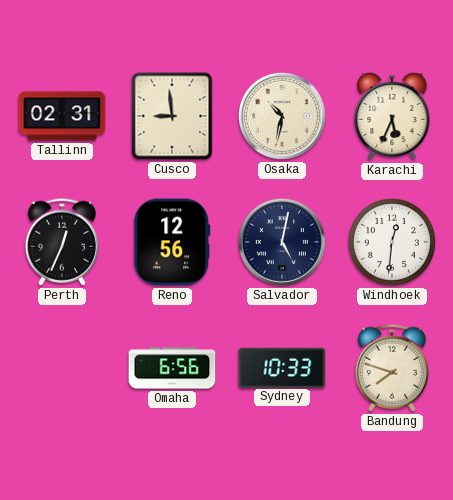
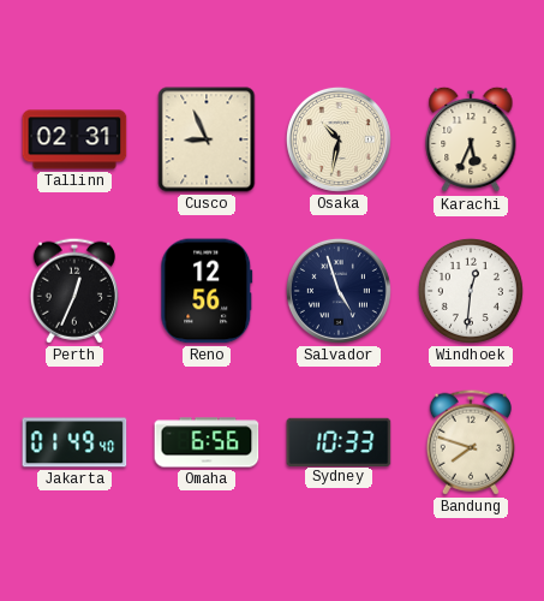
Cusco: 8:59 -> 8:56 (207, 139)
Salvador: 5:02 -> 4:57 (339, 291)
Jakarta: none -> 01:49 (74, 442)
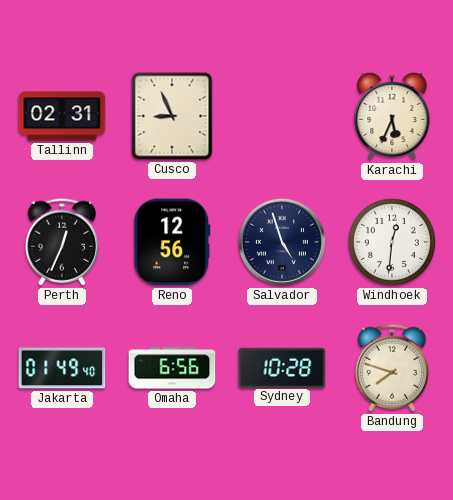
Osaka: 10:32 -> none (339, 139)
Sydney: 10:33 -> 10:28 (282, 367)
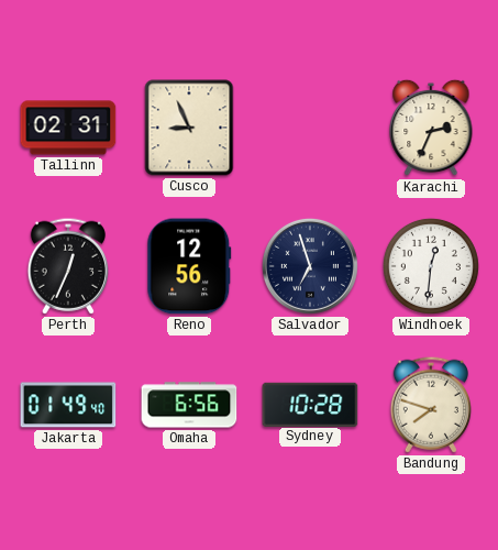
Karachi: 5:34 -> 2:34 (431, 128)
Salvador: 4:57 -> 6:57 (310, 266)
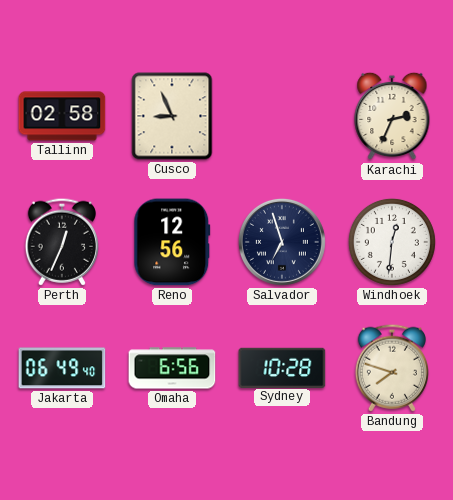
Tallinn: 02:31 -> 02:58 (62, 116)
Jakarta: 01:49 -> 06:49 (62, 368)
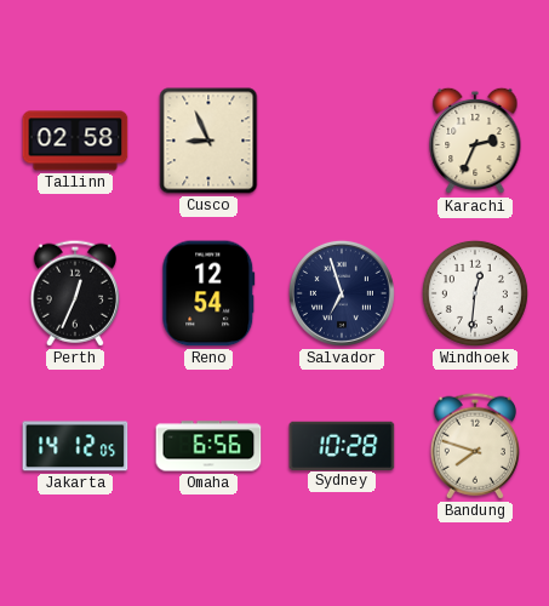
Reno: 12:56 -> 12:54 (208, 293)
Jakarta: 06:49 -> 14:12 (75, 446)
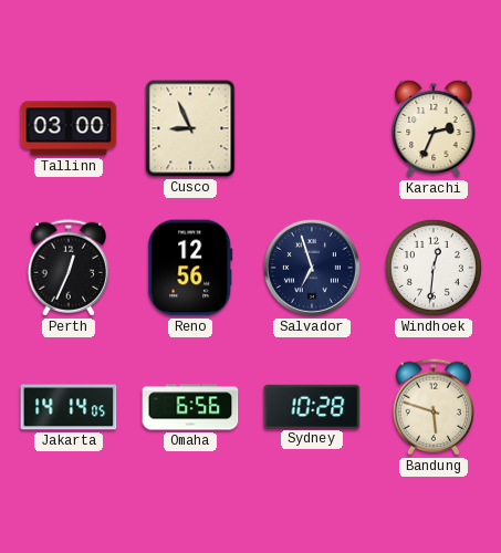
Tallinn: 02:58 -> 03:00 (69, 128)
Reno: 12:54 -> 12:56 (190, 268)
Jakarta: 14:12 -> 14:14 (69, 407)
Bandung: 7:48 -> 5:48 (434, 407)
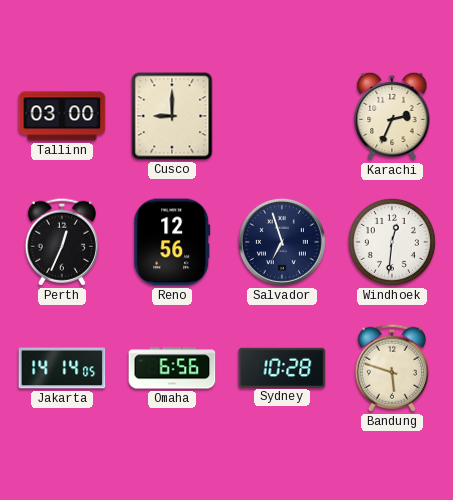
Cusco: 8:56 -> 9:00 (172, 116)
